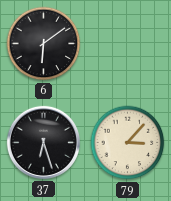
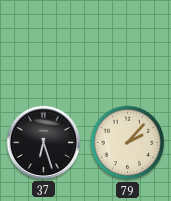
6: 6:09 -> none (44, 44)
79: 3:07 -> 2:07 (128, 143)
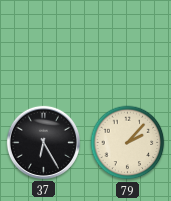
37: 6:27 -> 6:25 (43, 142)
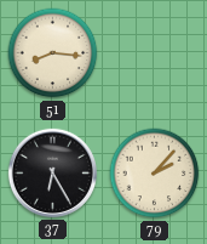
51: none -> 8:16 (53, 53)
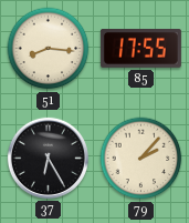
85: none -> 17:55 (140, 49)
